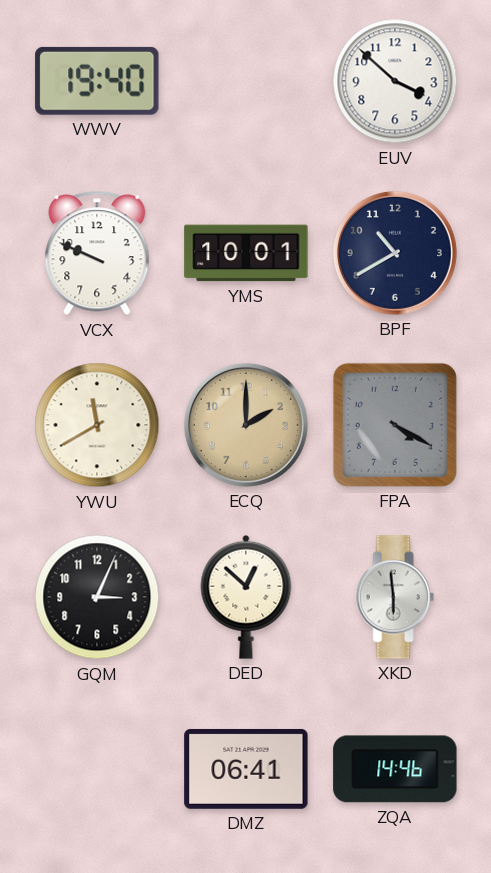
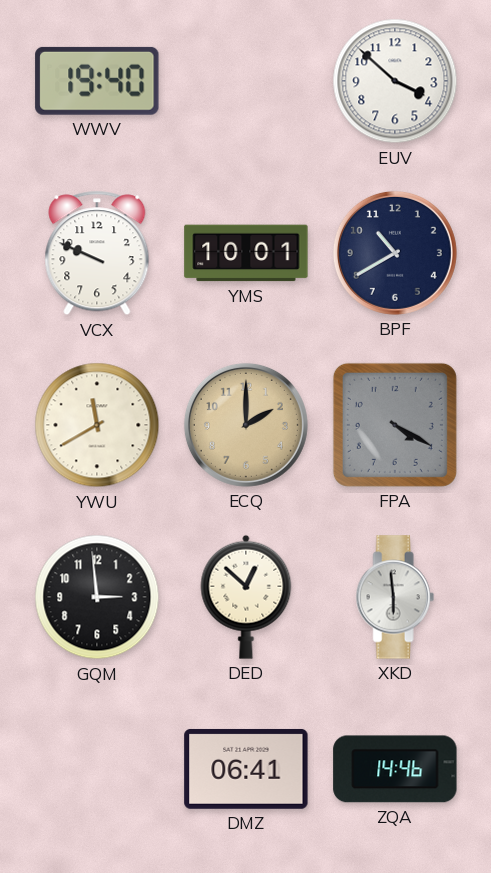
GQM: 3:04 -> 2:59 (97, 597)
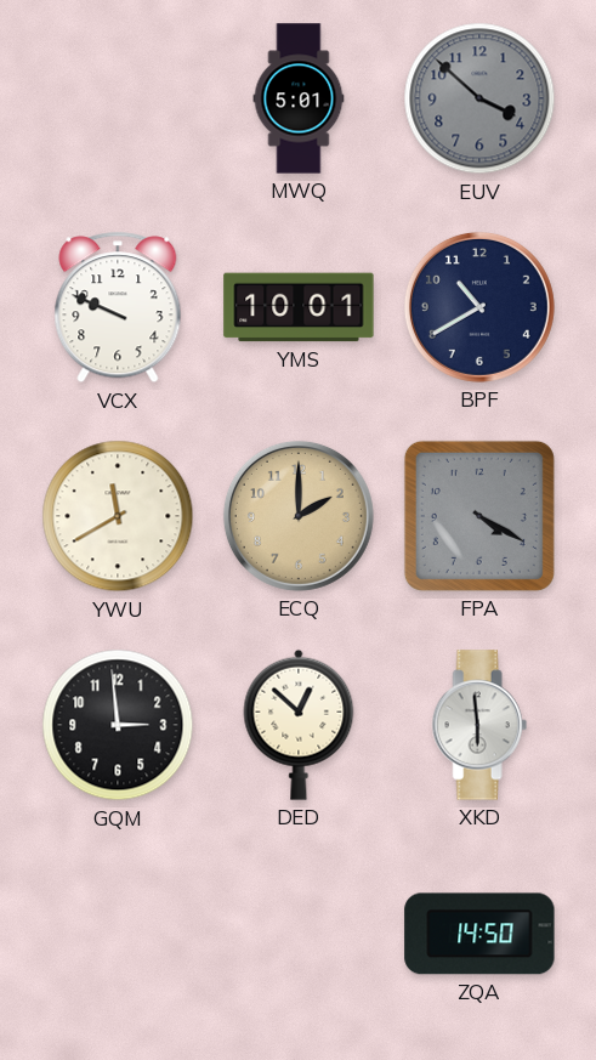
WWV: 19:40 -> none (97, 81)
MWQ: none -> 5:01 (299, 98)
EUV dial: white -> grey (479, 98)
DMZ: 06:41 -> none (246, 769)
ZQA: 14:46 -> 14:50 (479, 934)
